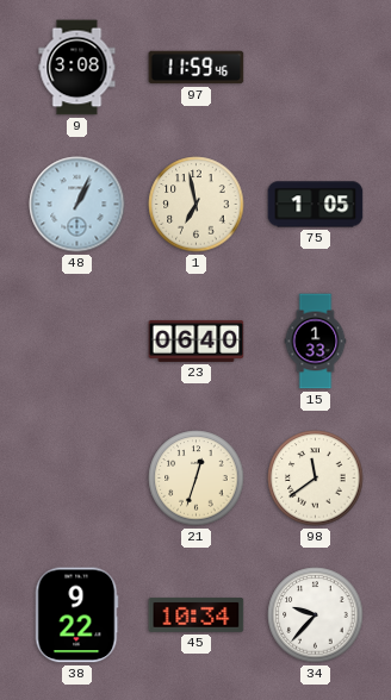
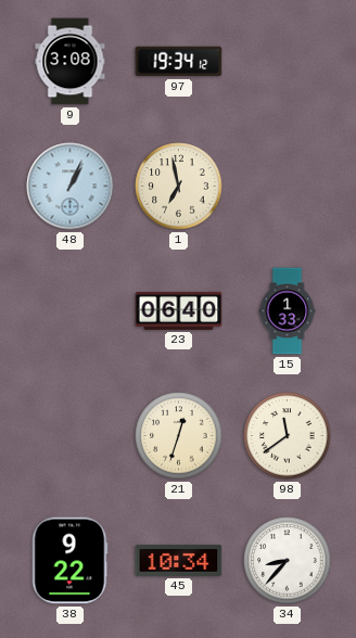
97: 11:59 -> 19:34 (179, 62)
75: 1:05 -> none (316, 205)
34: 9:37 -> 8:37 (288, 561)
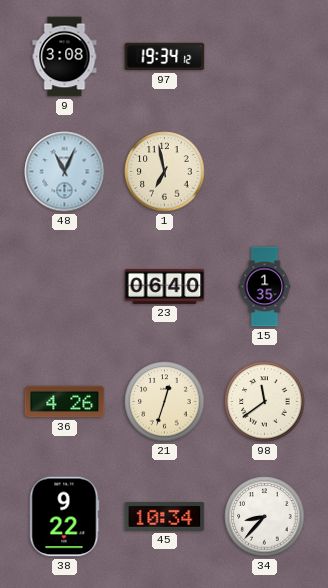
48: 1:04 -> 11:04 (65, 172)
15: 1:33 -> 1:35 (265, 287)
36: none -> 4:26 (65, 402)
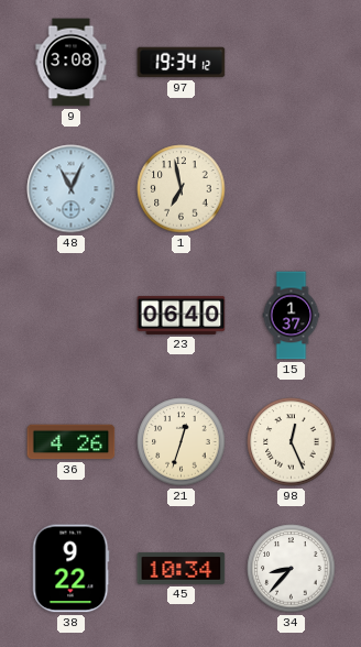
15: 1:35 -> 1:37 (292, 316)
98: 11:39 -> 12:26 (292, 442)
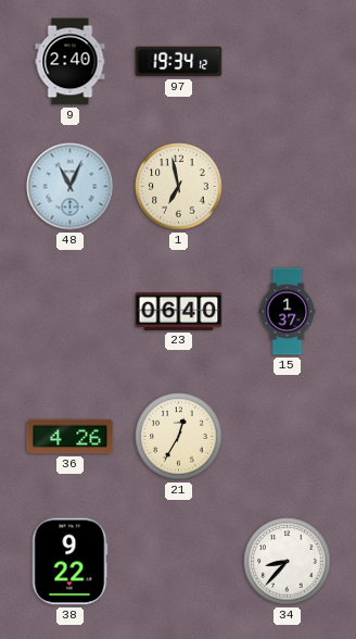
9: 3:08 -> 2:40 (71, 62)
21: 12:33 -> 12:35 (179, 437)
98: 12:26 -> none (292, 442)
45: 10:34 -> none (182, 568)
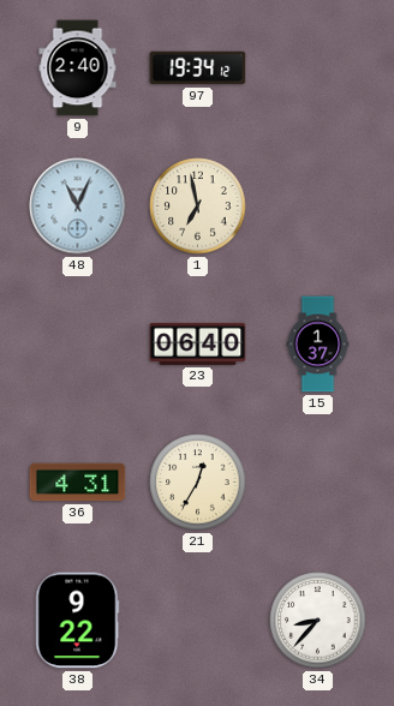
36: 4:26 -> 4:31 (78, 483)
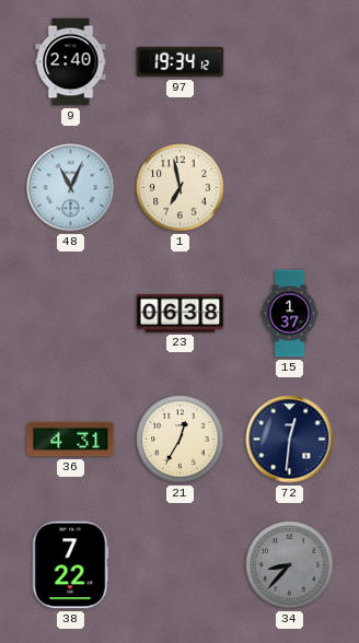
23: 06:40 -> 06:38 (181, 313)
72: none -> 12:31 (290, 440)
38: 9:22 -> 7:22 (71, 565)
34 dial: white -> grey (290, 565)
